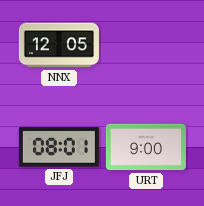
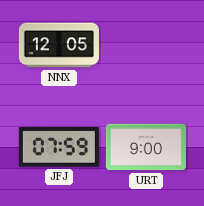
JFJ: 08:01 -> 07:59 (59, 148)
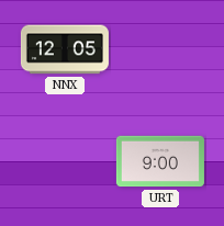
JFJ: 07:59 -> none (59, 148)
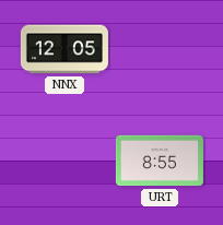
URT: 9:00 -> 8:55 (160, 161)
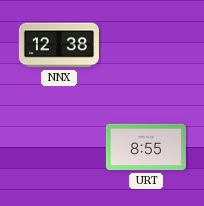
NNX: 12:05 -> 12:38 (59, 45)
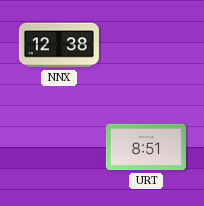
URT: 8:55 -> 8:51 (146, 147)
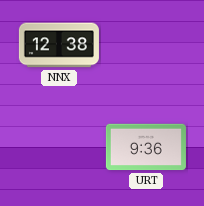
URT: 8:51 -> 9:36 (146, 147)
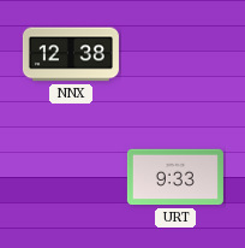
URT: 9:36 -> 9:33 (175, 177)
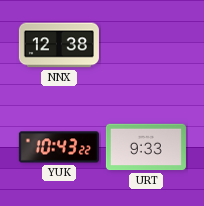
YUK: none -> 10:43 (59, 147)
